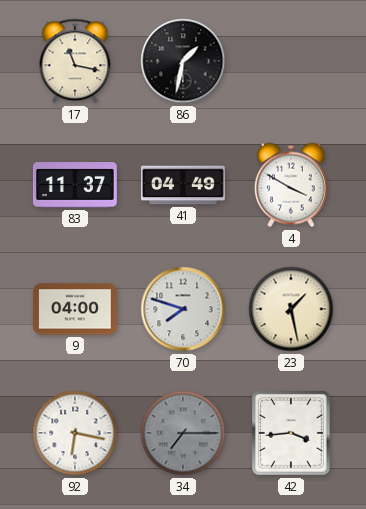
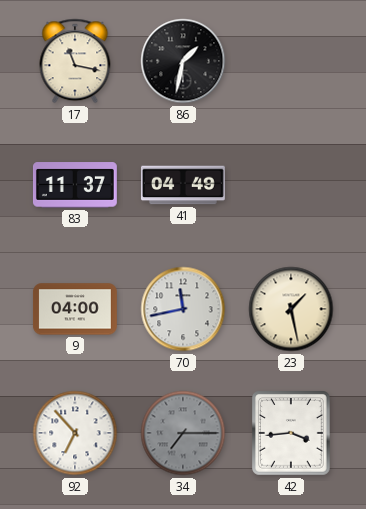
4: 3:50 -> none (291, 185)
70: 7:48 -> 11:43 (183, 309)
92: 6:17 -> 6:53 (75, 433)
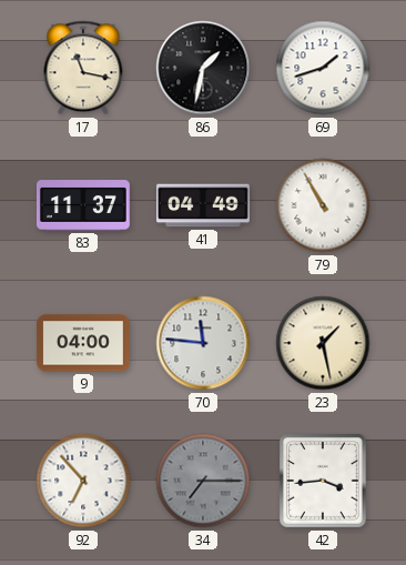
69: none -> 1:42 (323, 68)
79: none -> 10:55 (323, 205)
70: 11:43 -> 11:46 (203, 343)
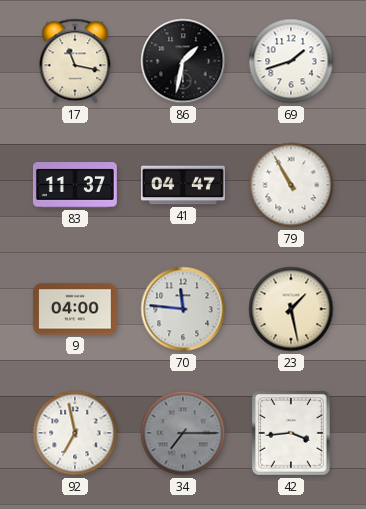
41: 04:49 -> 04:47 (183, 185)
92: 6:53 -> 6:58 (75, 433)
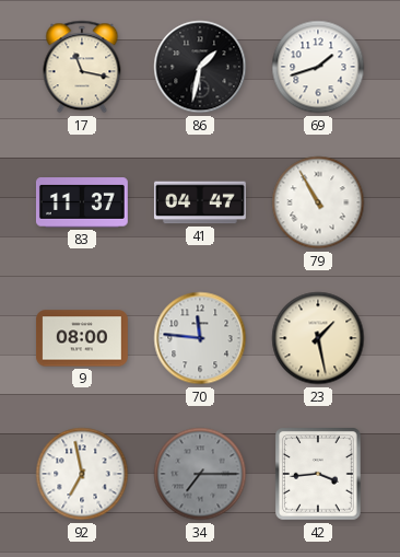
9: 04:00 -> 08:00 (82, 338)
